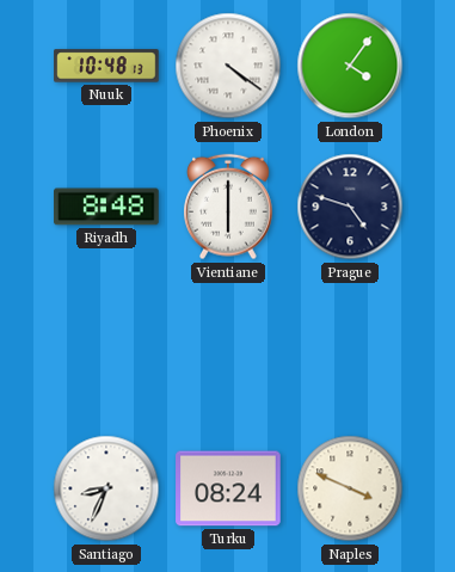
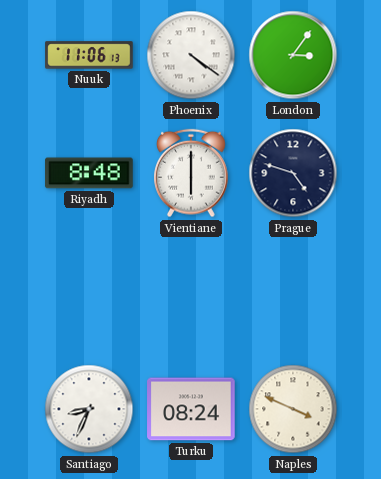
Nuuk: 10:48 -> 11:06 (89, 55)
London: 4:06 -> 3:06 (293, 55)
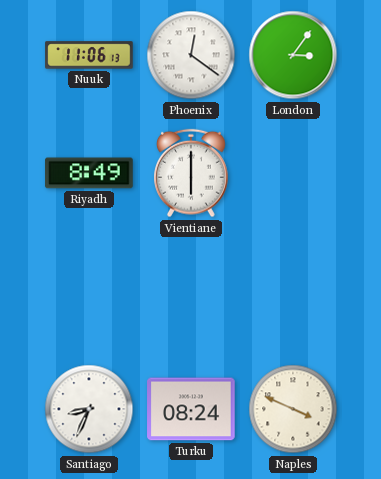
Phoenix: 4:21 -> 12:21 (191, 55)
Riyadh: 8:48 -> 8:49 (89, 173)
Prague: 4:48 -> none (293, 173)
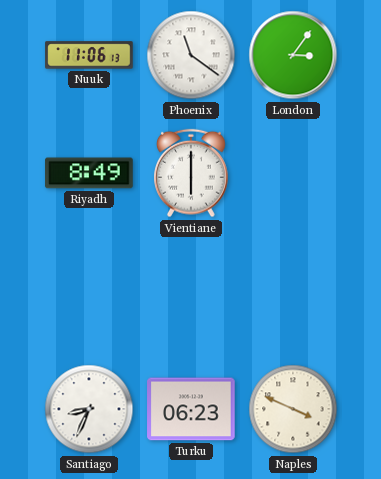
Phoenix: 12:21 -> 11:21 (191, 55)
Turku: 08:24 -> 06:23 (191, 409)
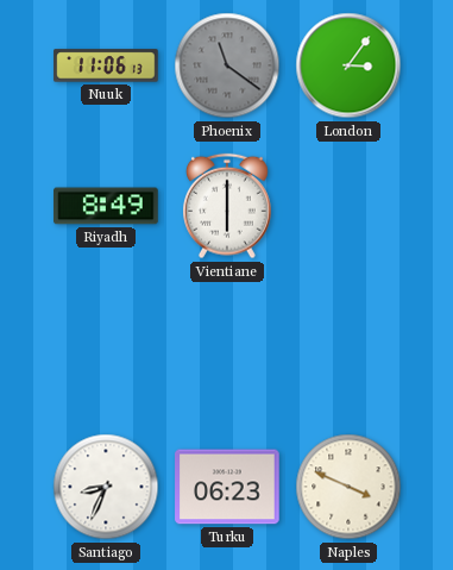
Phoenix dial: white -> grey (227, 65)
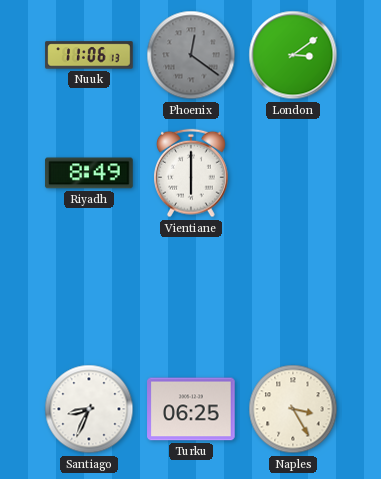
Phoenix: 11:21 -> 12:21 (191, 55)
London: 3:06 -> 3:09 (293, 55)
Turku: 06:23 -> 06:25 (191, 409)
Naples: 3:49 -> 3:25 (293, 409)
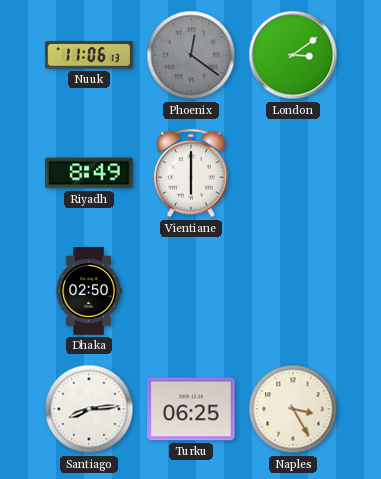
Dhaka: none -> 02:50 (89, 291)
Santiago: 8:34 -> 8:14 (89, 409)
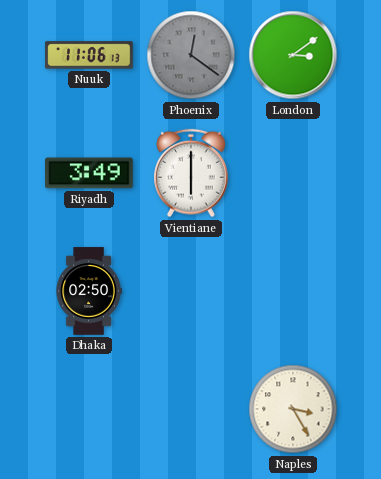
Riyadh: 8:49 -> 3:49 (89, 173)
Santiago: 8:14 -> none (89, 409)
Turku: 06:25 -> none (191, 409)
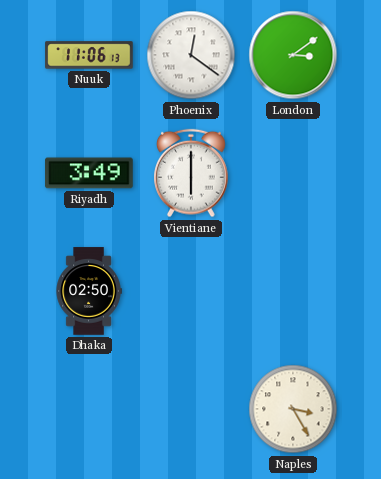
Phoenix dial: grey -> white (191, 55)
